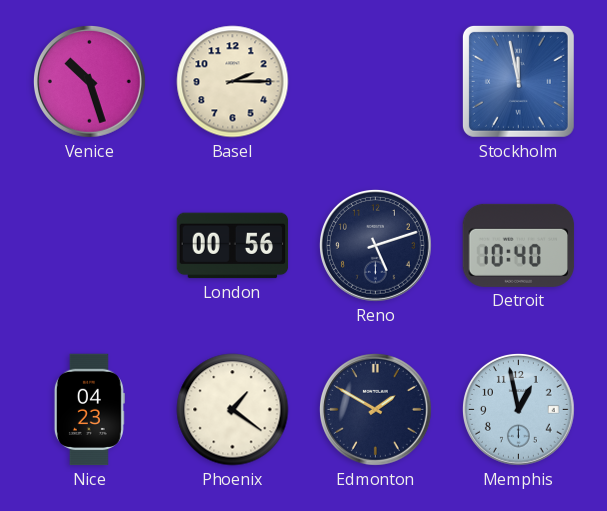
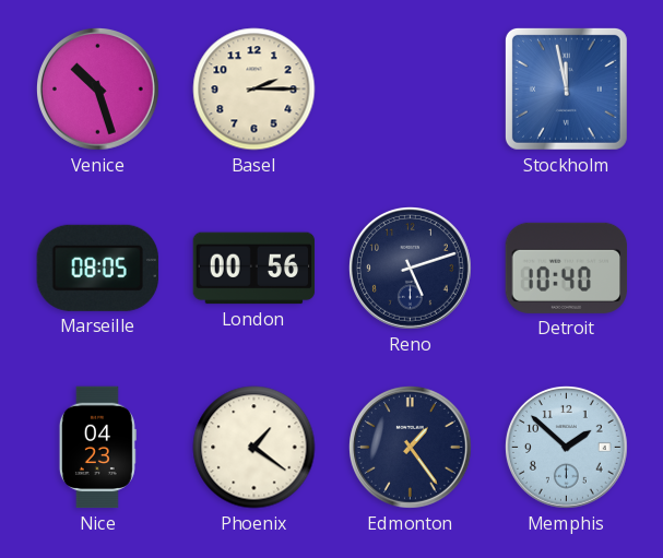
Marseille: none -> 08:05 (97, 268)
Edmonton: 1:50 -> 1:24 (411, 448)
Memphis: 12:58 -> 1:52 (567, 448)
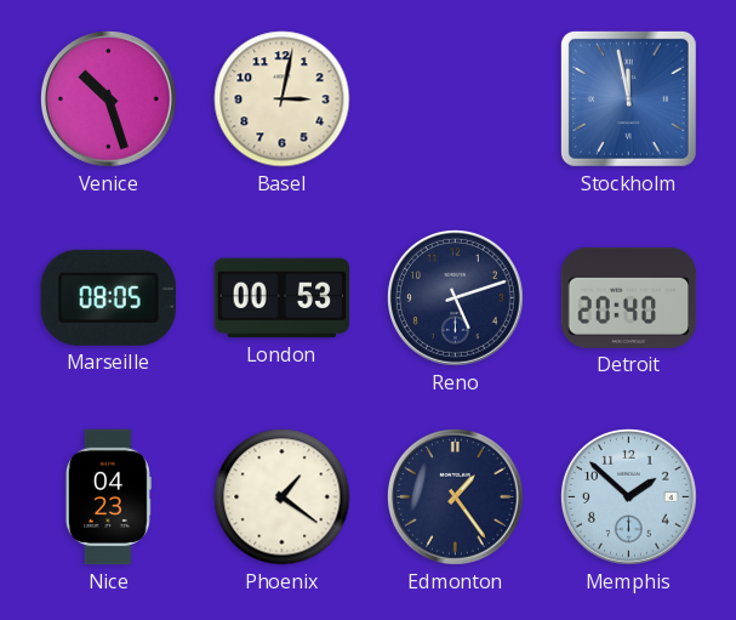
Basel: 2:15 -> 3:02 (283, 99)
London: 00:56 -> 00:53 (283, 298)
Detroit: 10:40 -> 20:40 (629, 297)
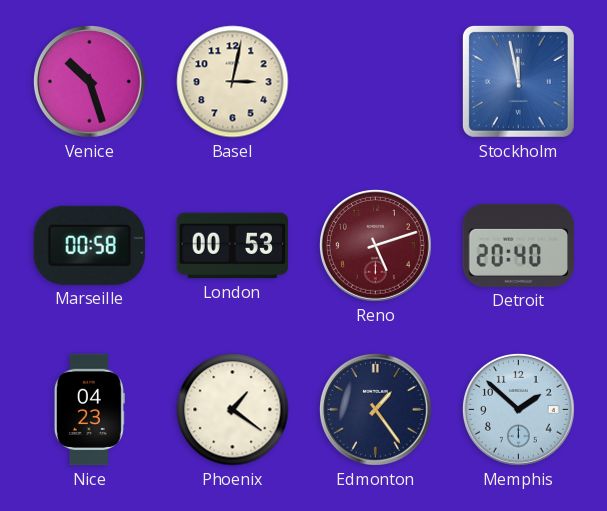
Marseille: 08:05 -> 00:58 (89, 245)
Reno dial: navy -> burgundy (376, 246)
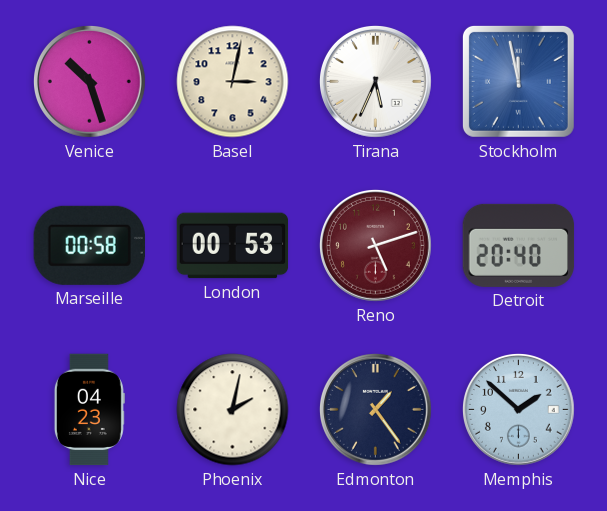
Tirana: none -> 5:34 (376, 82)
Phoenix: 1:21 -> 2:02 (233, 410)
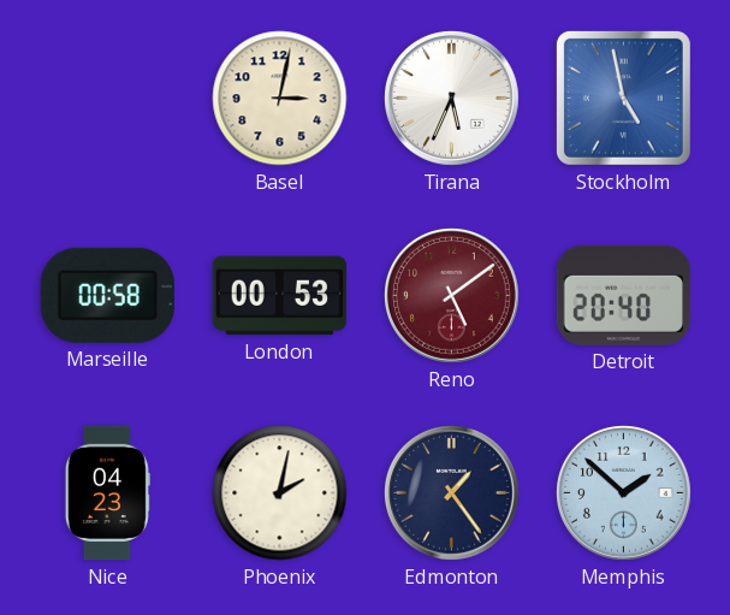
Venice: 10:27 -> none (90, 82)
Stockholm: 11:58 -> 4:58 (623, 97)
Reno: 5:12 -> 5:09 (452, 296)
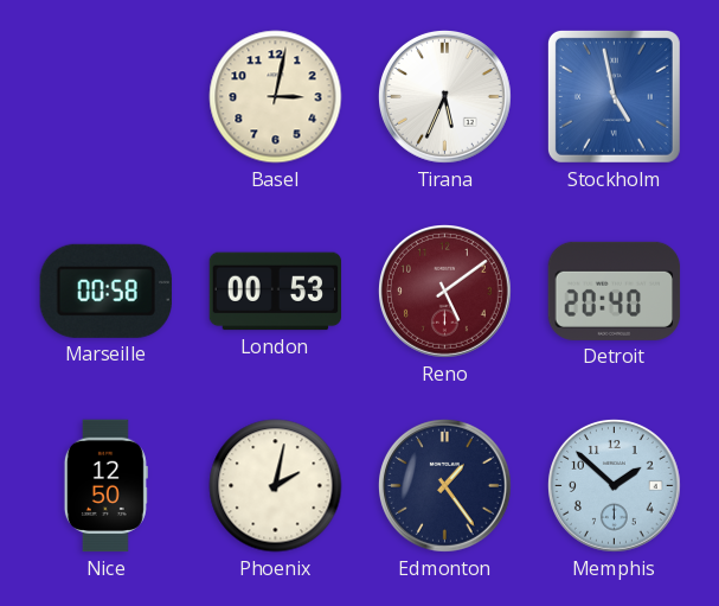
Nice: 04:23 -> 12:50 (105, 486)
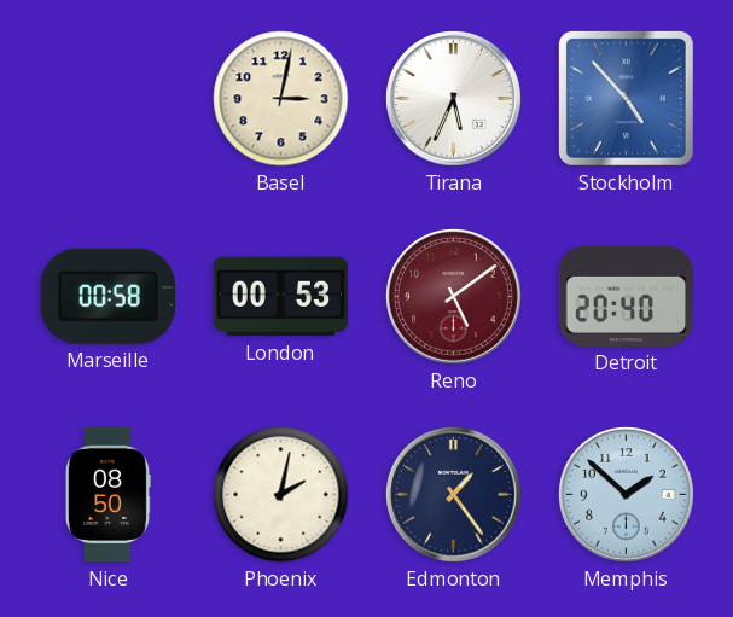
Stockholm: 4:58 -> 4:53 (626, 98)
Nice: 12:50 -> 08:50 (107, 495)
